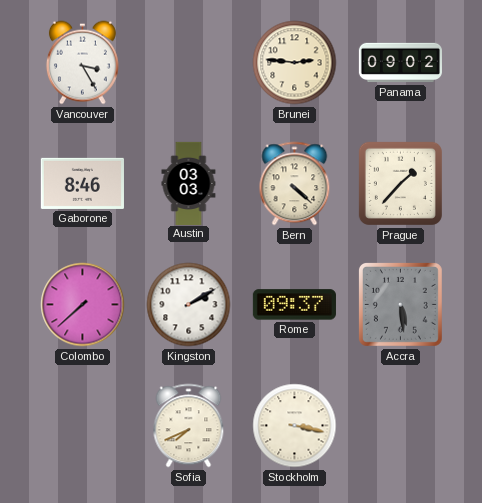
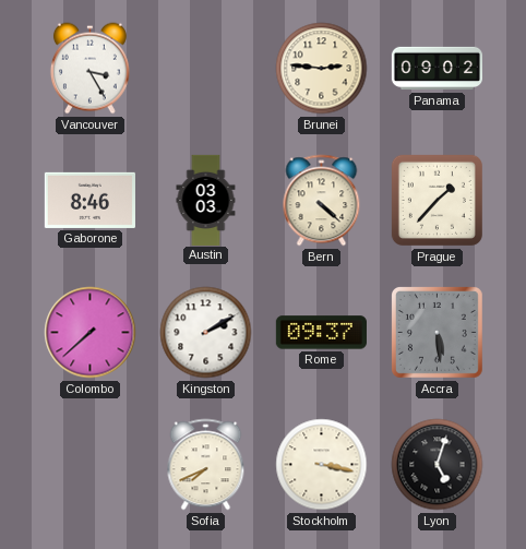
Lyon: none -> 5:03 (438, 465)
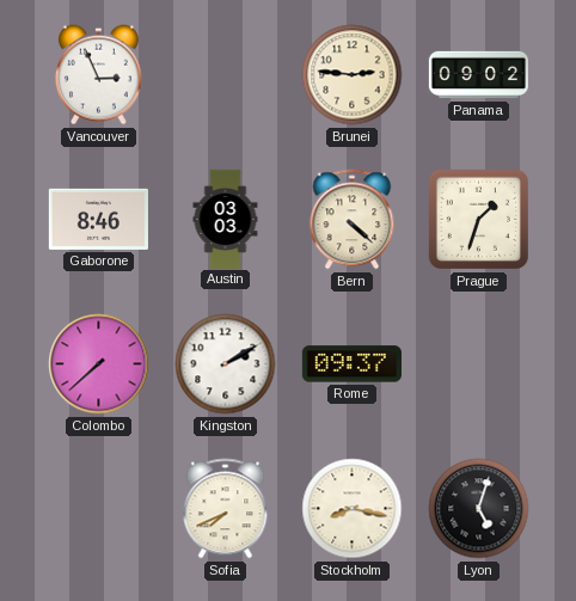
Vancouver: 3:25 -> 2:56 (98, 75)
Prague: 1:37 -> 1:33 (478, 219)
Accra: 5:29 -> none (437, 332)
Stockholm: 3:17 -> 8:17 (353, 509)
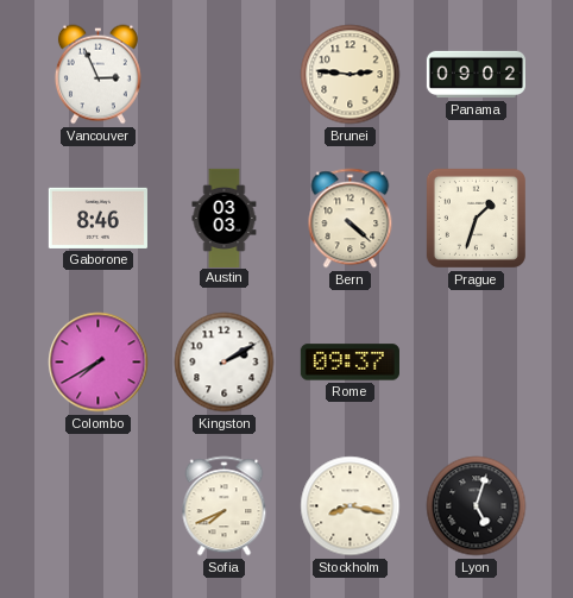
Colombo: 7:38 -> 7:40 (99, 363)
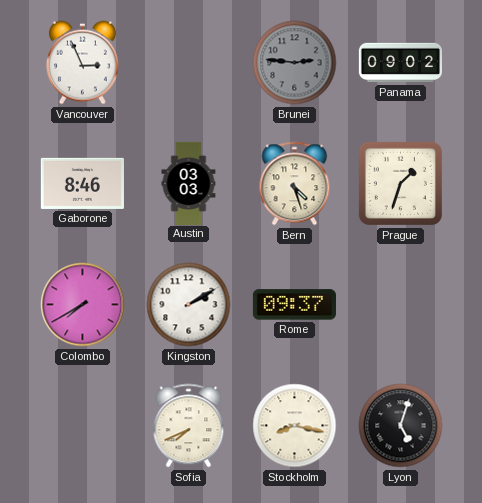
Brunei dial: cream -> grey (295, 63)
Bern: 4:22 -> 4:27 (295, 184)
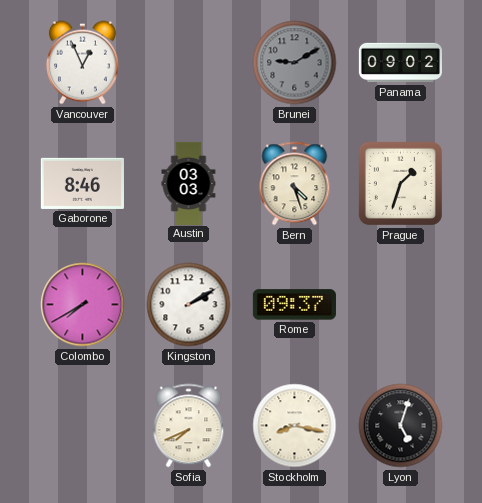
Vancouver: 2:56 -> 12:56 (82, 63)
Brunei: 2:46 -> 9:10 (295, 63)
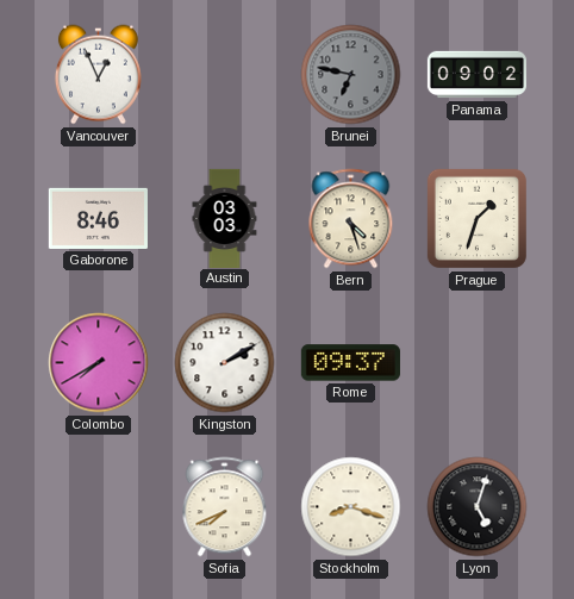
Brunei: 9:10 -> 6:47 (351, 75)
Stockholm: 8:17 -> 8:18 (351, 507)
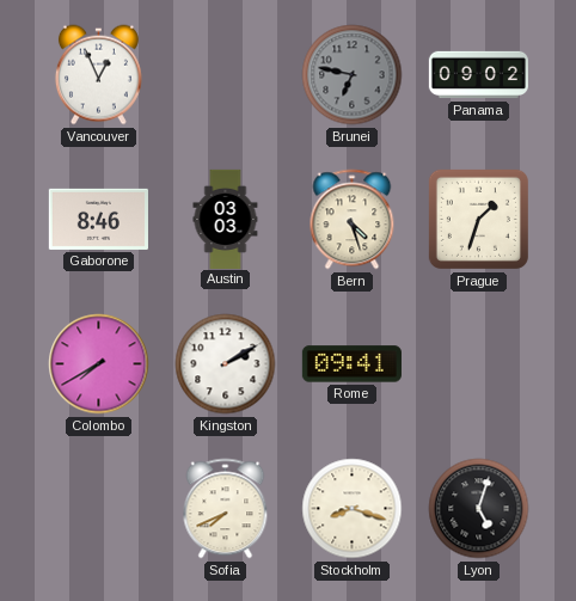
Rome: 09:37 -> 09:41 (351, 364)
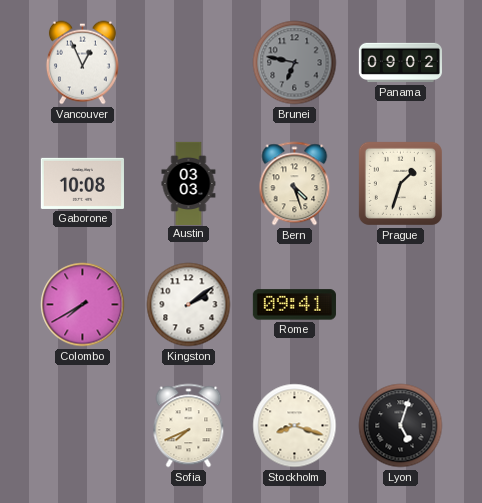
Gaborone: 8:46 -> 10:08 (82, 183)
Kingston: 2:10 -> 2:09 (189, 305)
